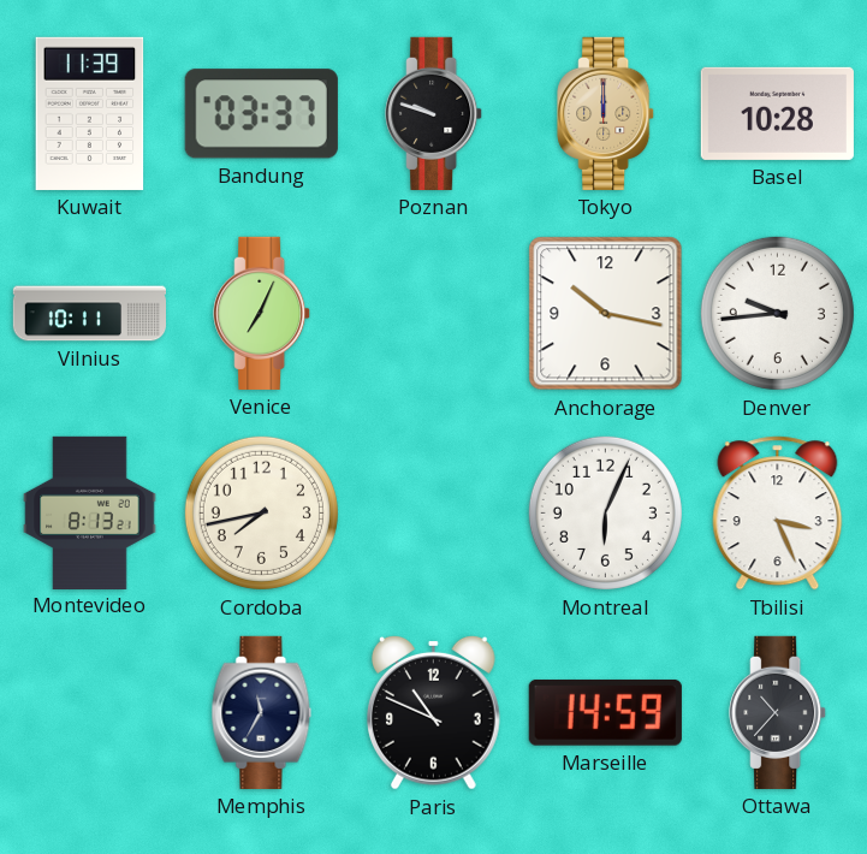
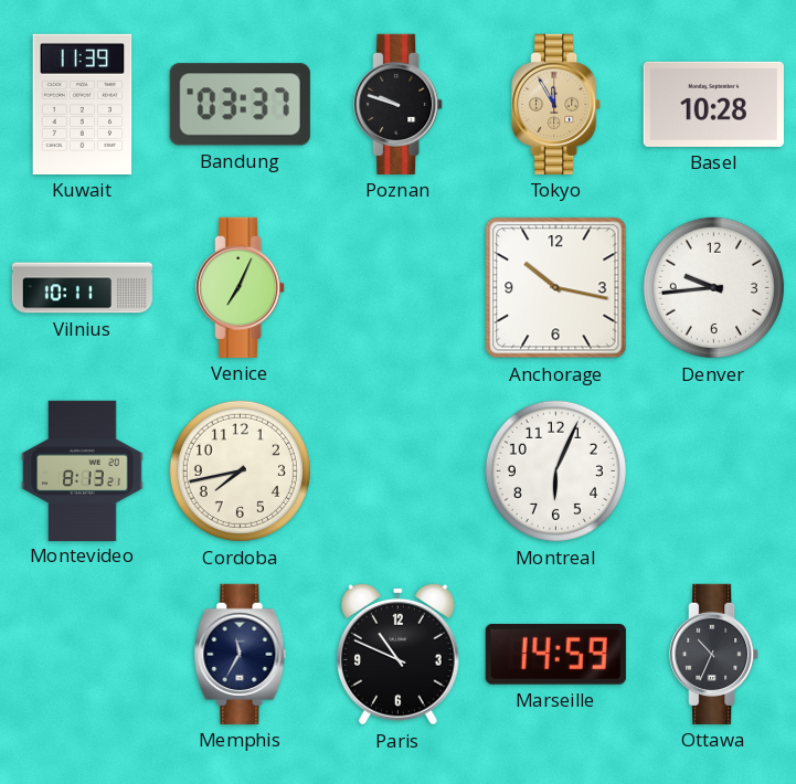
Tokyo: 12:00 -> 11:55 (556, 104)
Tbilisi: 3:26 -> none (778, 514)
Ottawa: 10:37 -> 10:34 (714, 654)
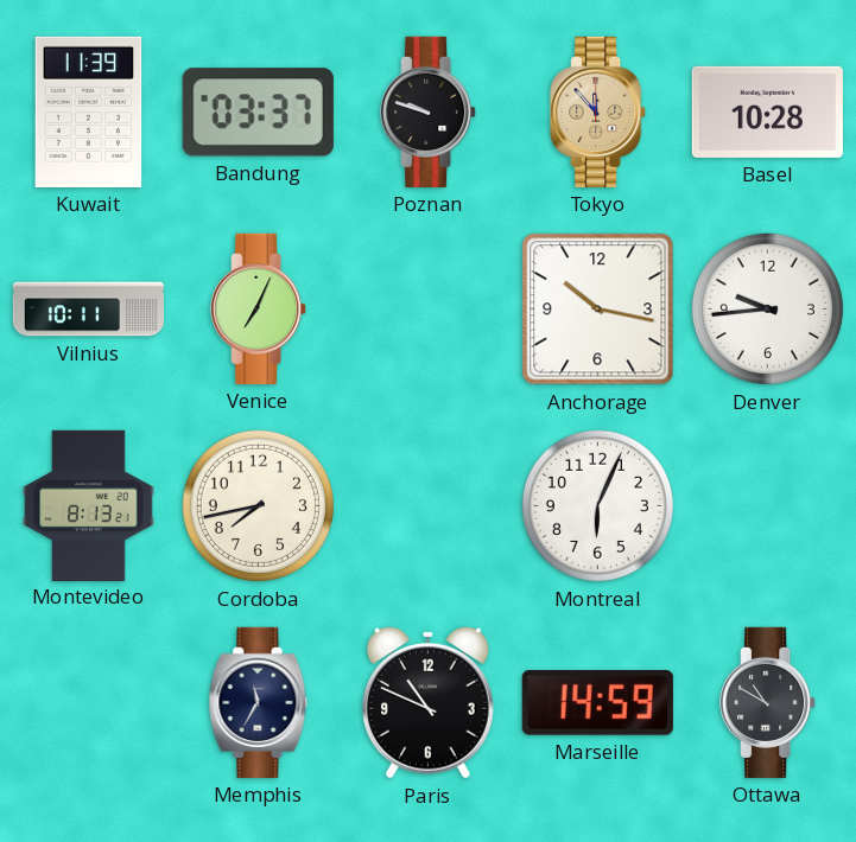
Tokyo: 11:55 -> 11:53 (598, 111)
Ottawa: 10:34 -> 10:50 (768, 702)
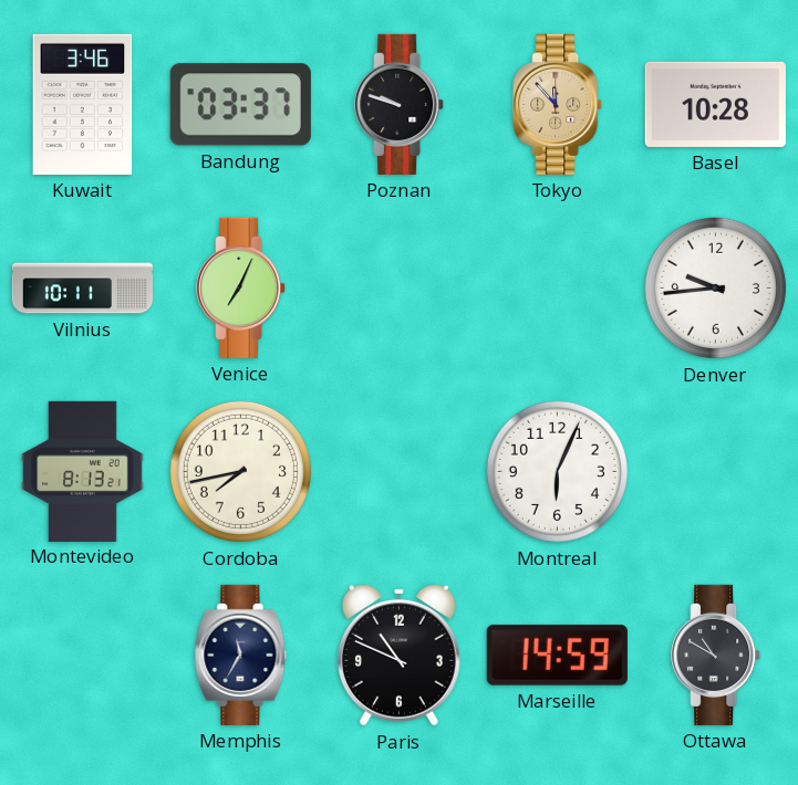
Kuwait: 11:39 -> 3:46 (83, 104)
Anchorage: 10:17 -> none (598, 310)
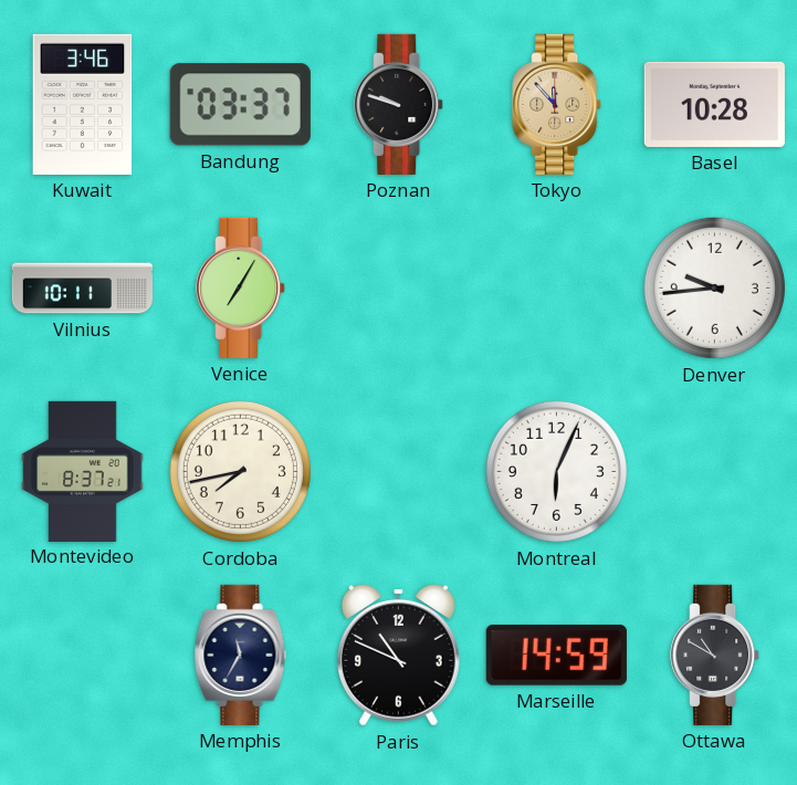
Venice: 7:04 -> 7:05 (241, 287)
Montevideo: 8:13 -> 8:37 (83, 471)
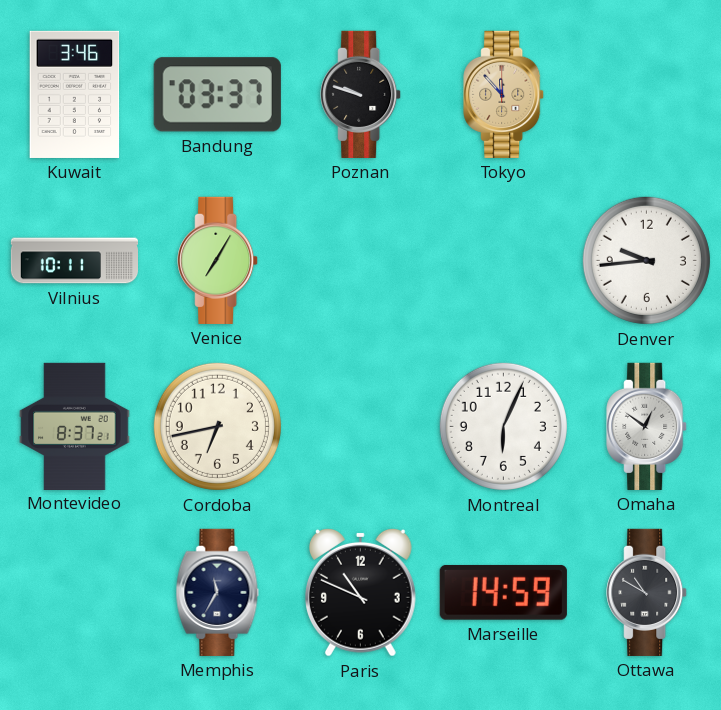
Basel: 10:28 -> none (714, 104)
Cordoba: 7:43 -> 6:43 (217, 426)
Omaha: none -> 12:51 (647, 426)
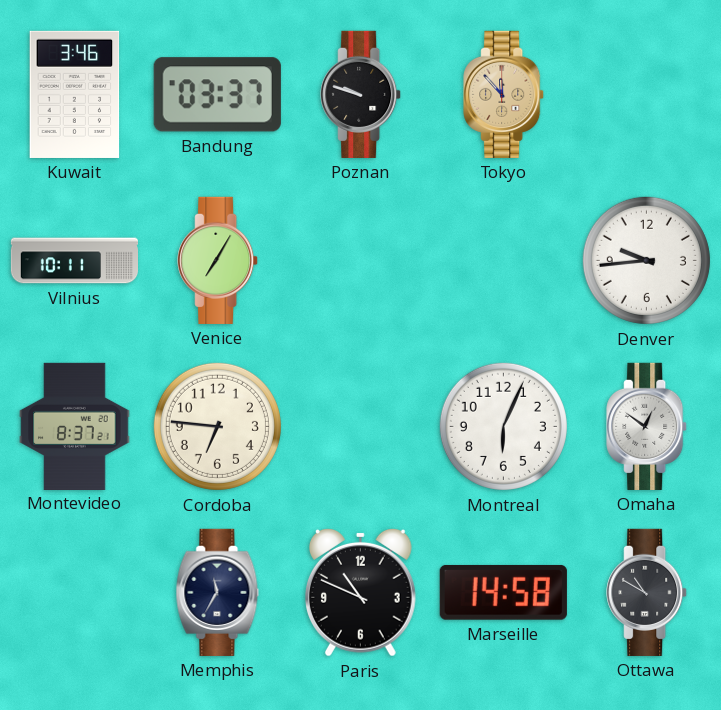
Cordoba: 6:43 -> 6:46 (217, 426)
Marseille: 14:59 -> 14:58 (503, 592)
